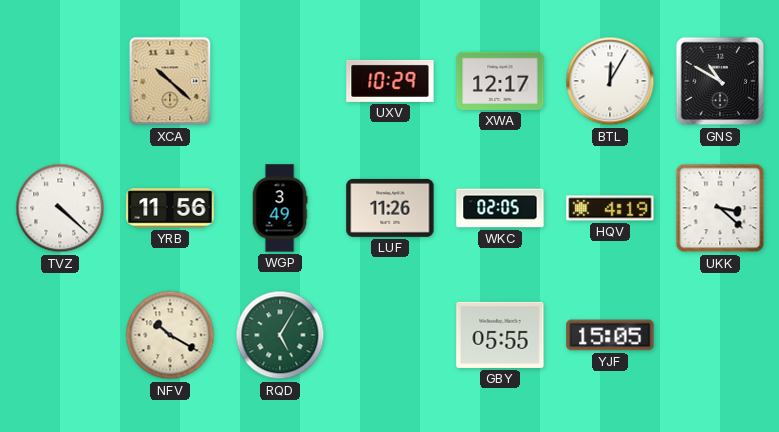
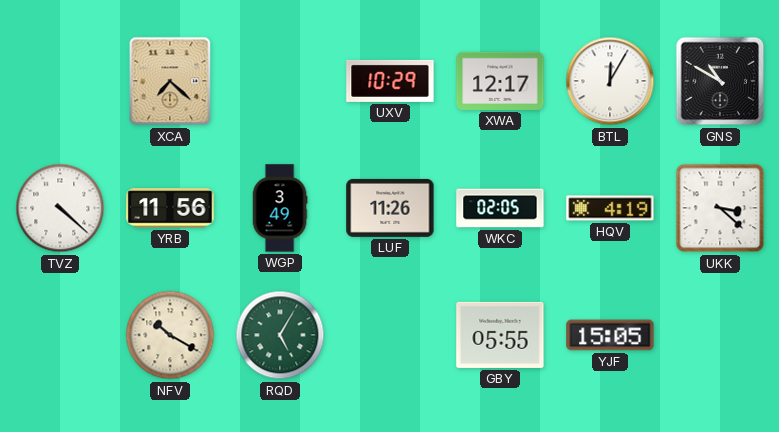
XCA: 10:22 -> 7:22 (170, 81)
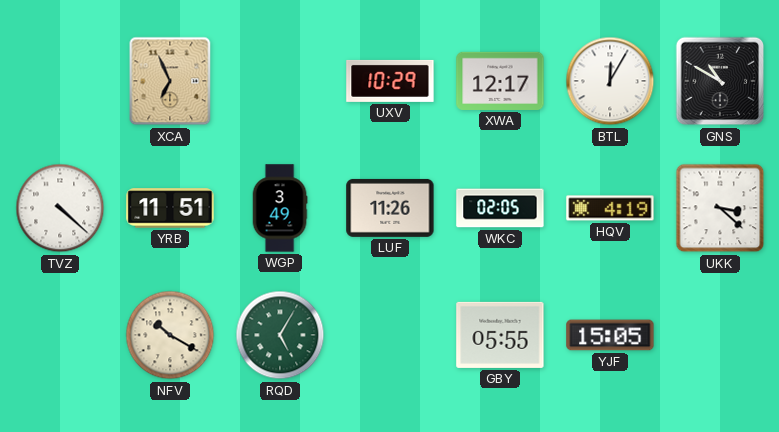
XCA: 7:22 -> 6:56 (170, 81)
YRB: 11:56 -> 11:51 (170, 208)
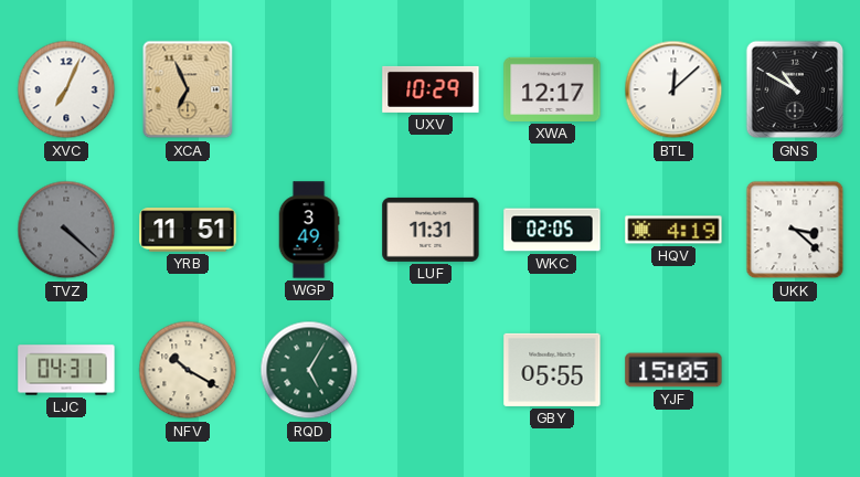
XVC: none -> 7:04 (66, 89)
BTL: 12:05 -> 12:08 (673, 89)
TVZ dial: white -> grey (66, 230)
LUF: 11:26 -> 11:31 (431, 230)
LJC: none -> 04:31 (66, 370)
